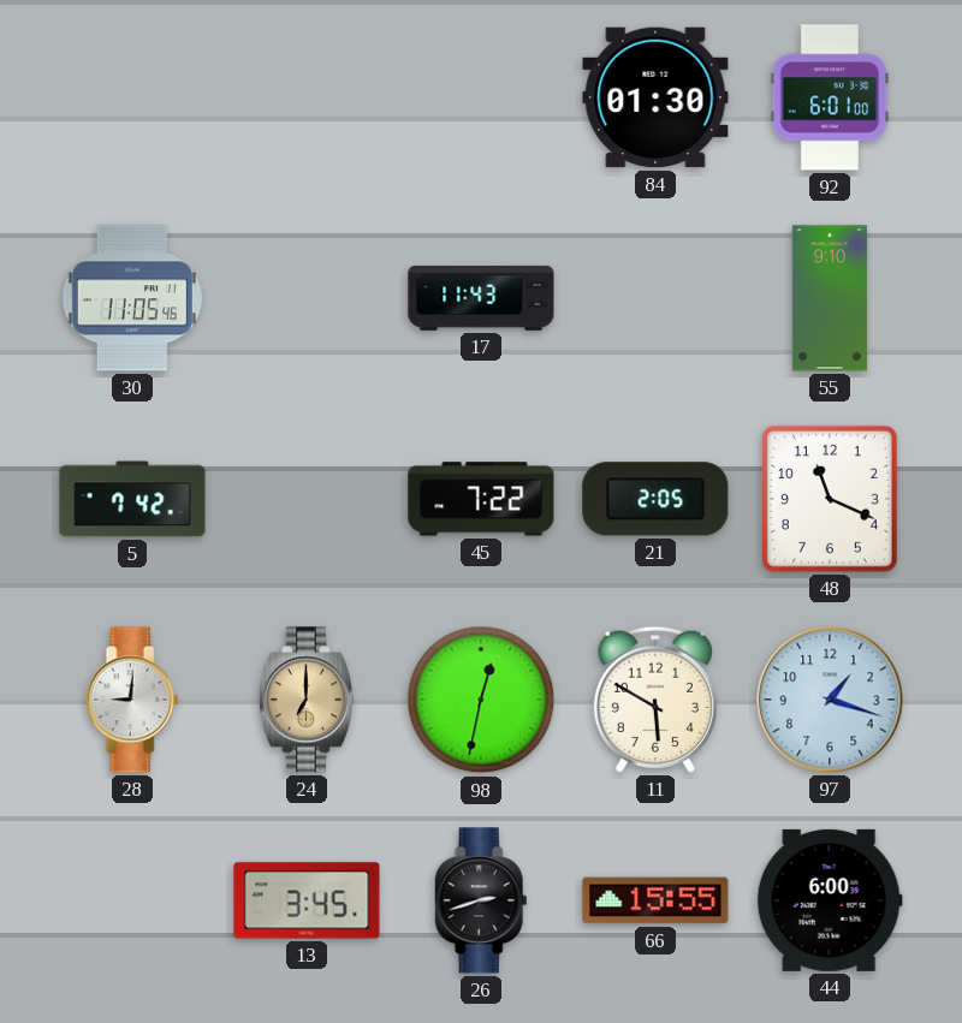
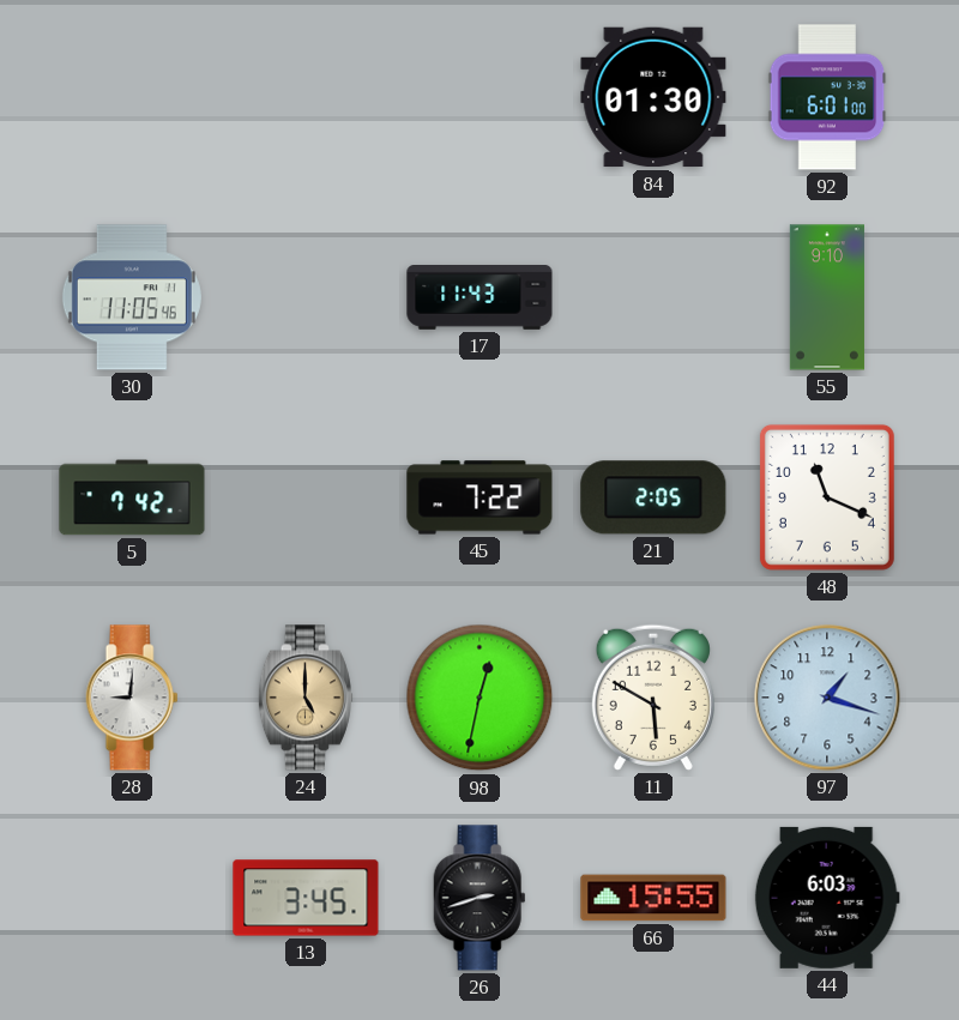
24: 7:00 -> 5:00 (306, 698)
44: 6:00 -> 6:03 (827, 898)
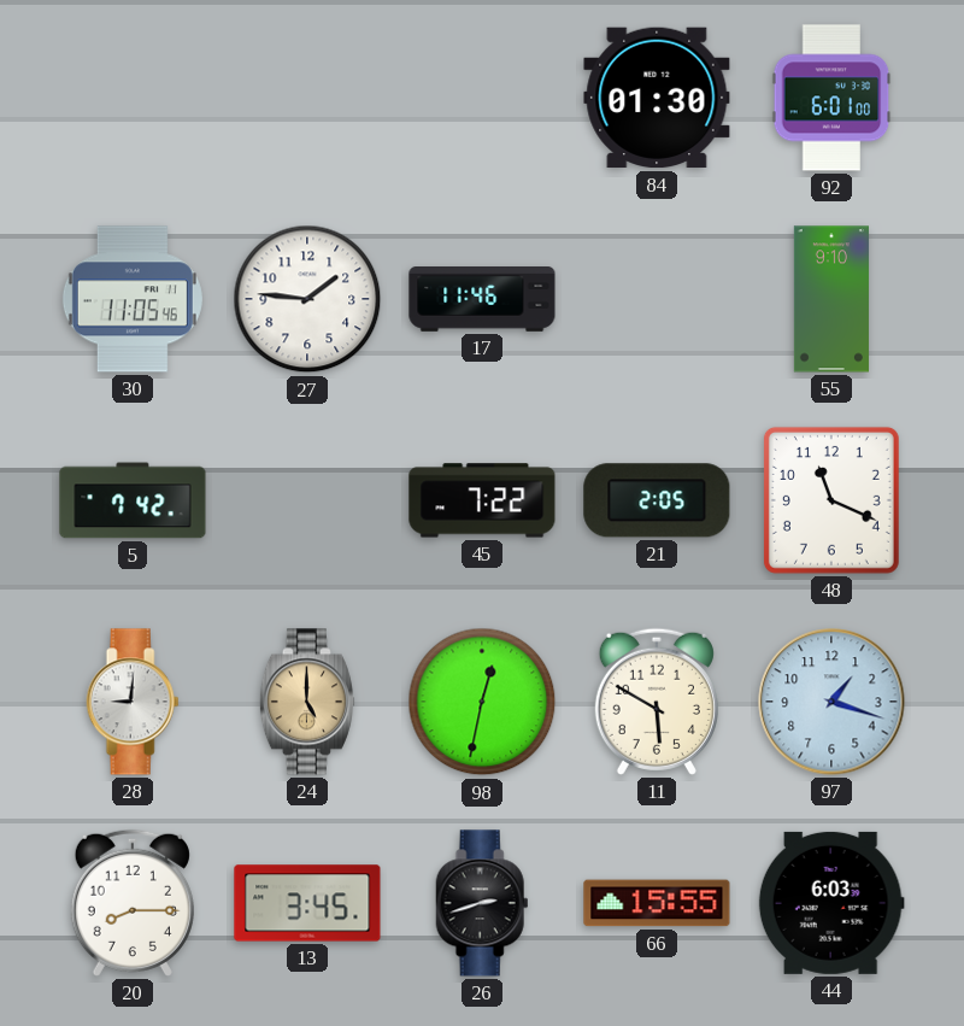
27: none -> 1:46 (307, 299)
17: 11:43 -> 11:46 (482, 300)
20: none -> 8:15 (133, 903)
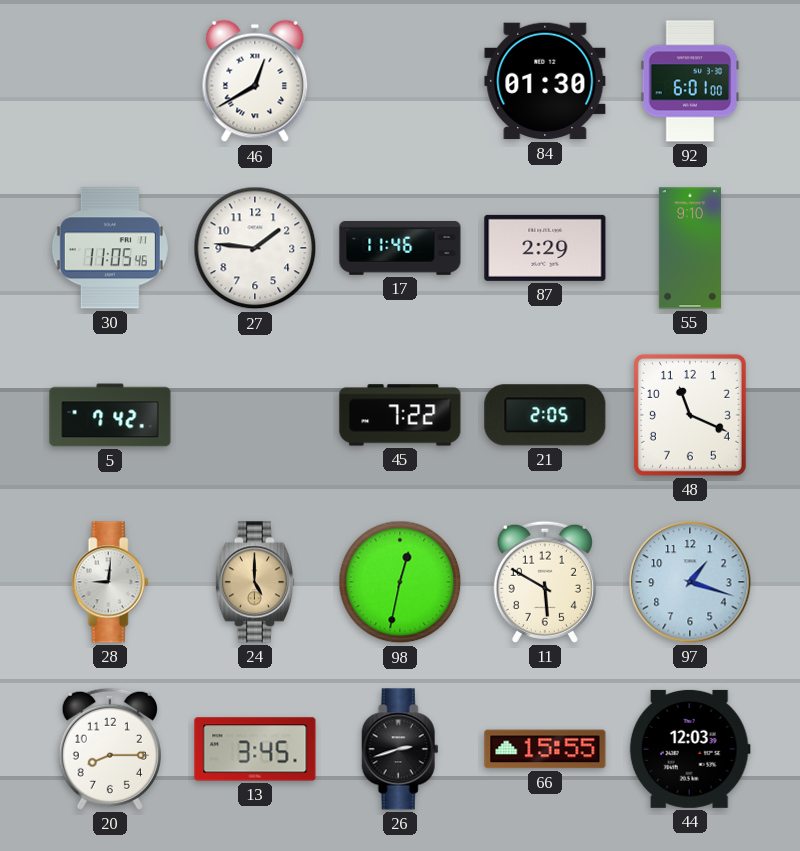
46: none -> 12:40 (255, 81)
87: none -> 2:29 (545, 248)
44: 6:03 -> 12:03 (690, 749)
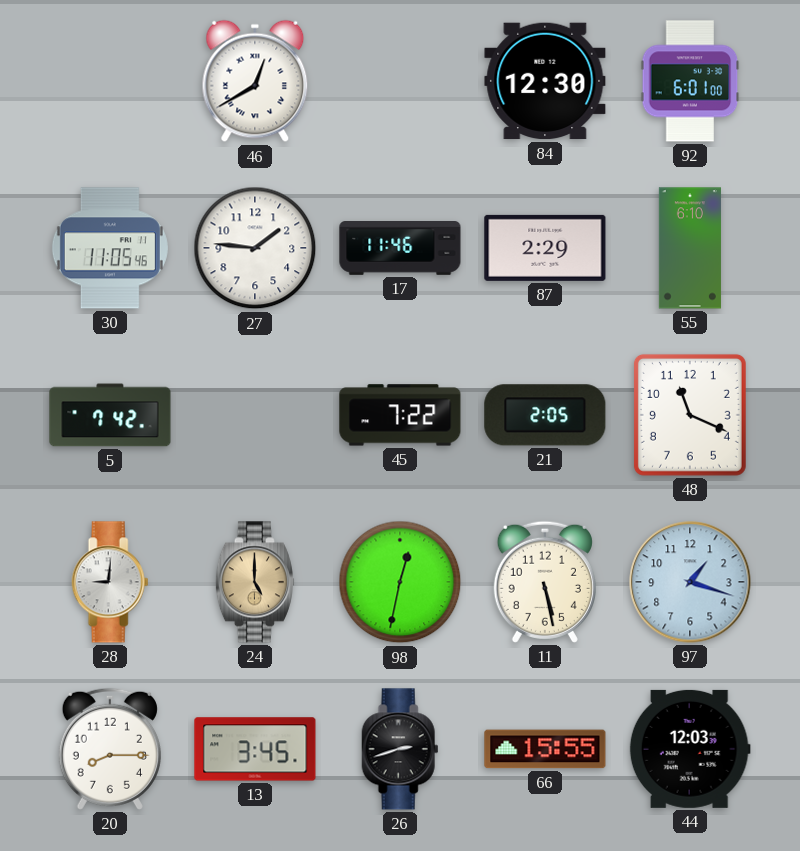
84: 01:30 -> 12:30 (545, 81)
55: 9:10 -> 6:10 (690, 248)
11: 5:50 -> 5:28 (545, 582)
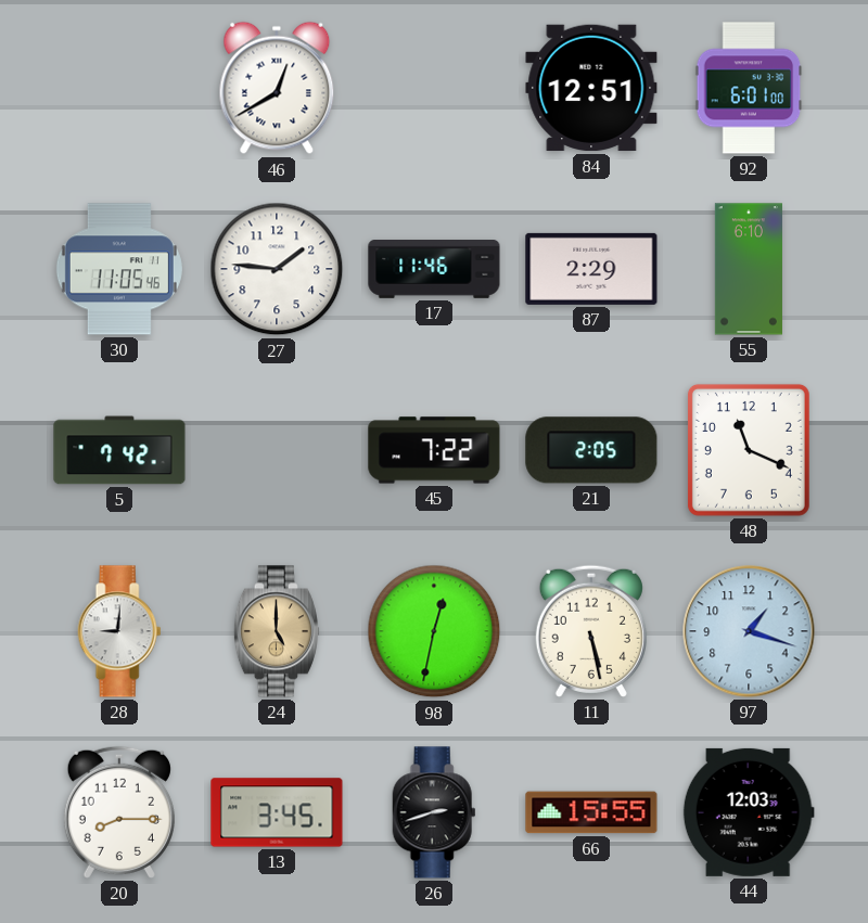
84: 12:30 -> 12:51 (591, 88)
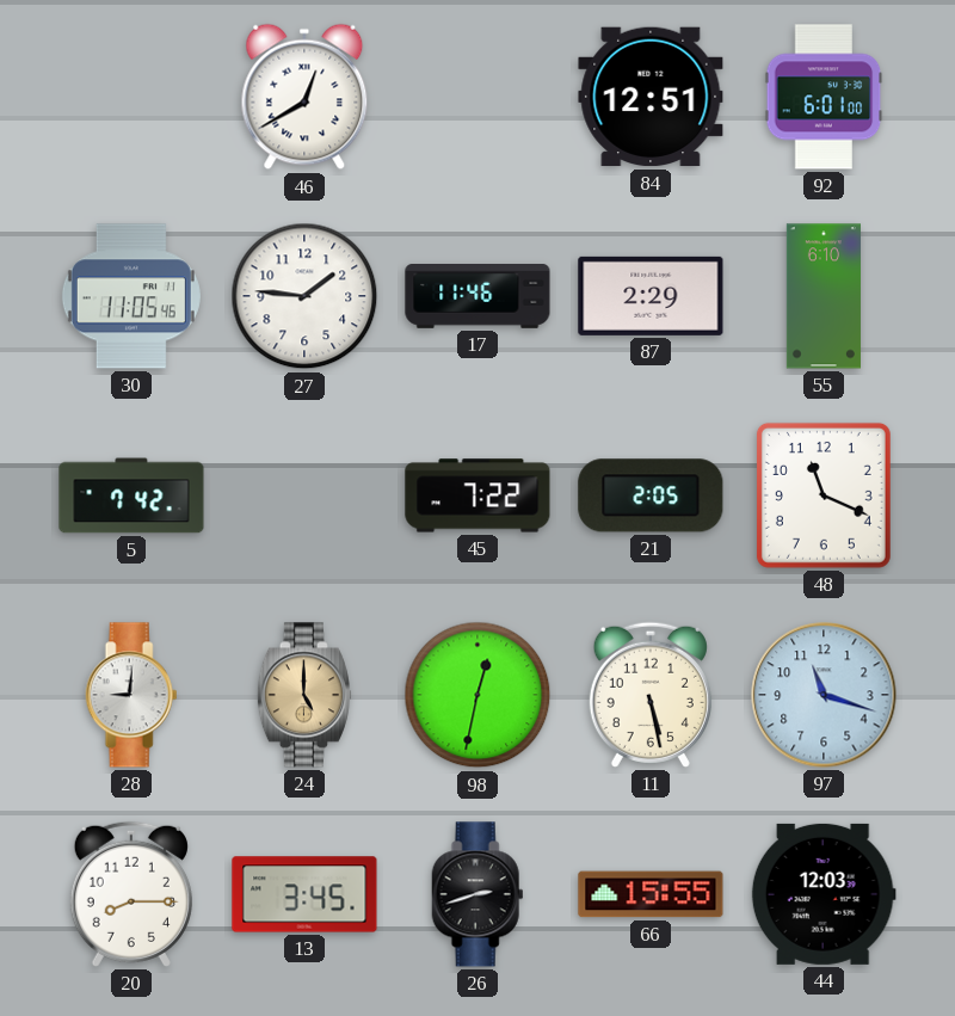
97: 1:18 -> 11:18 (824, 695)
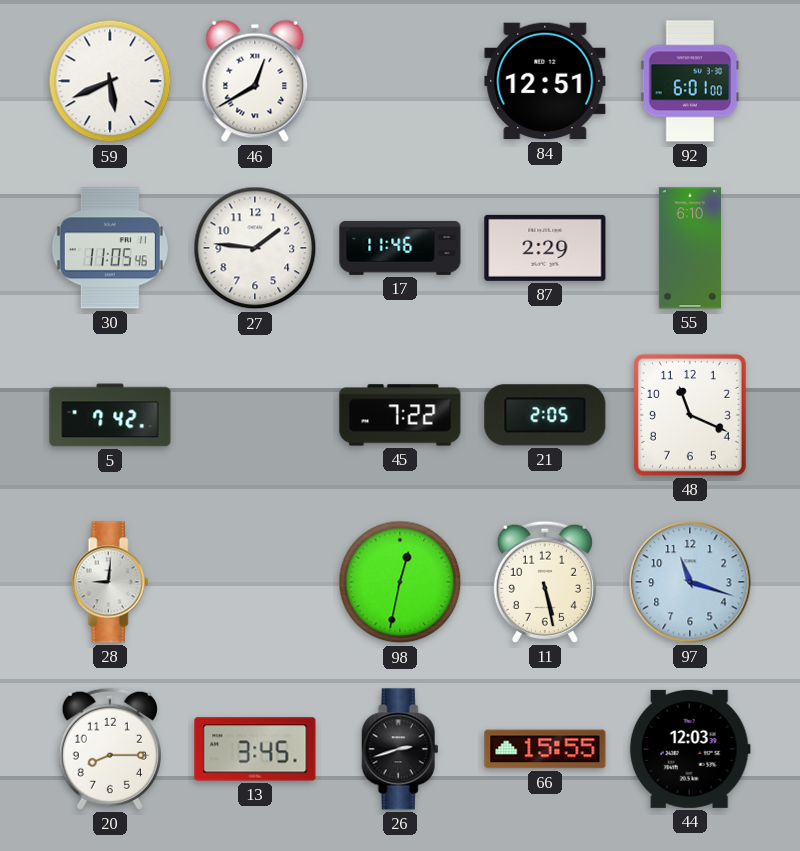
59: none -> 5:41 (110, 81)
24: 5:00 -> none (304, 695)
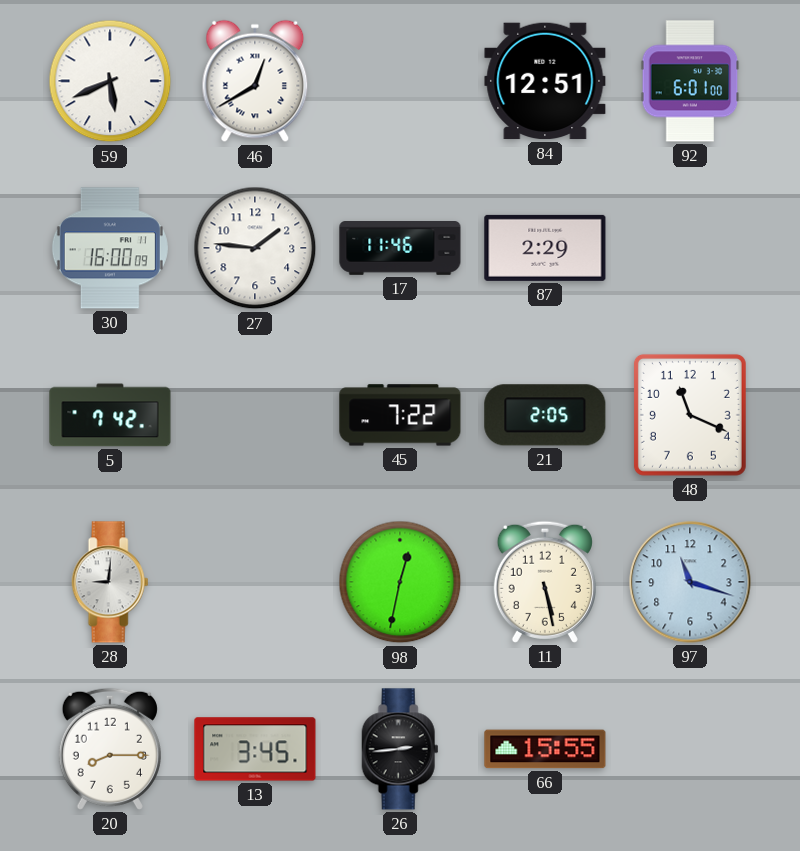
30: 11:05 -> 16:00 (110, 248)
55: 6:10 -> none (690, 248)
26: 2:42 -> 2:44 (400, 749)
44: 12:03 -> none (690, 749)
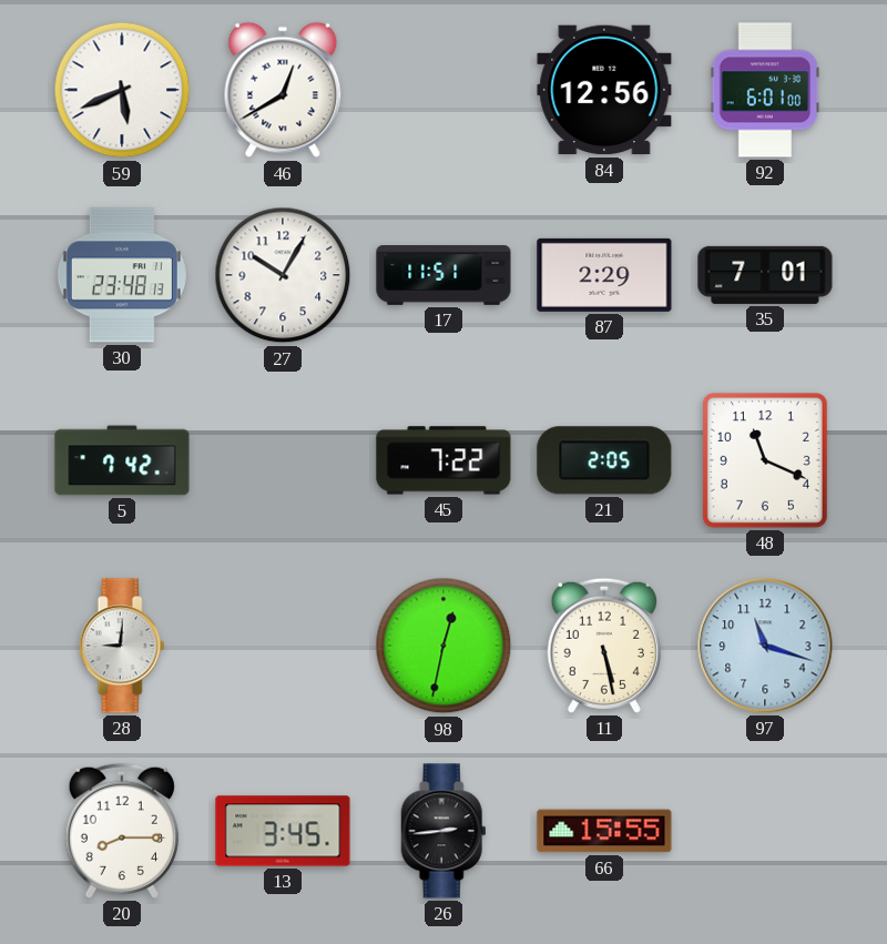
84: 12:51 -> 12:56 (604, 90)
30: 16:00 -> 23:48 (122, 275)
27: 1:46 -> 10:05 (283, 275)
17: 11:46 -> 11:51 (443, 276)
35: none -> 7:01 (765, 275)
